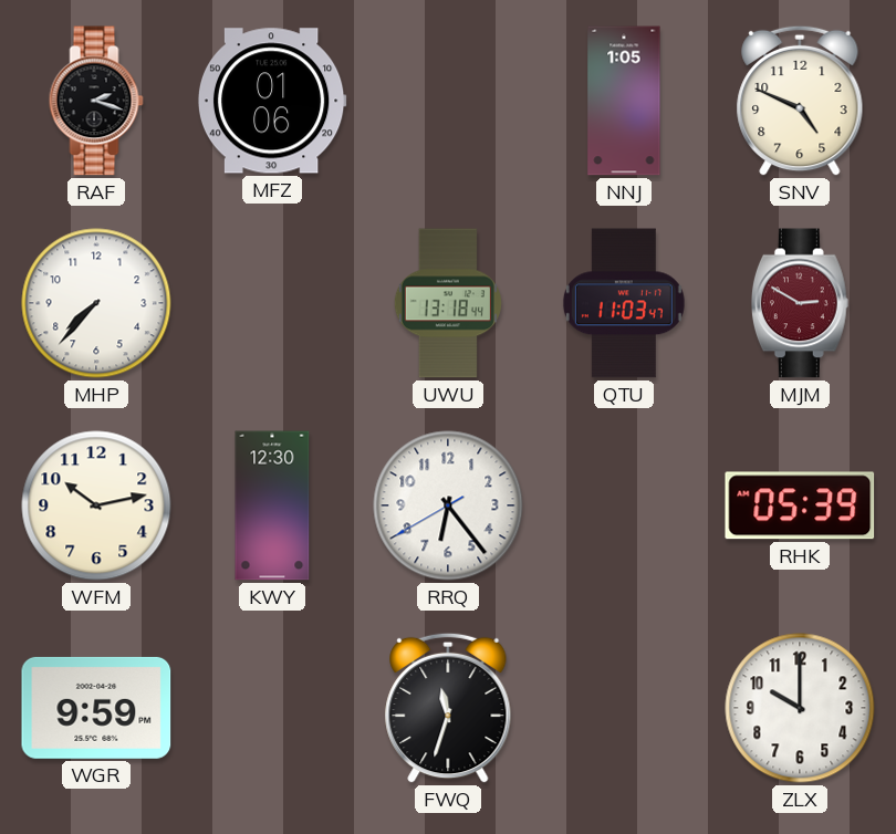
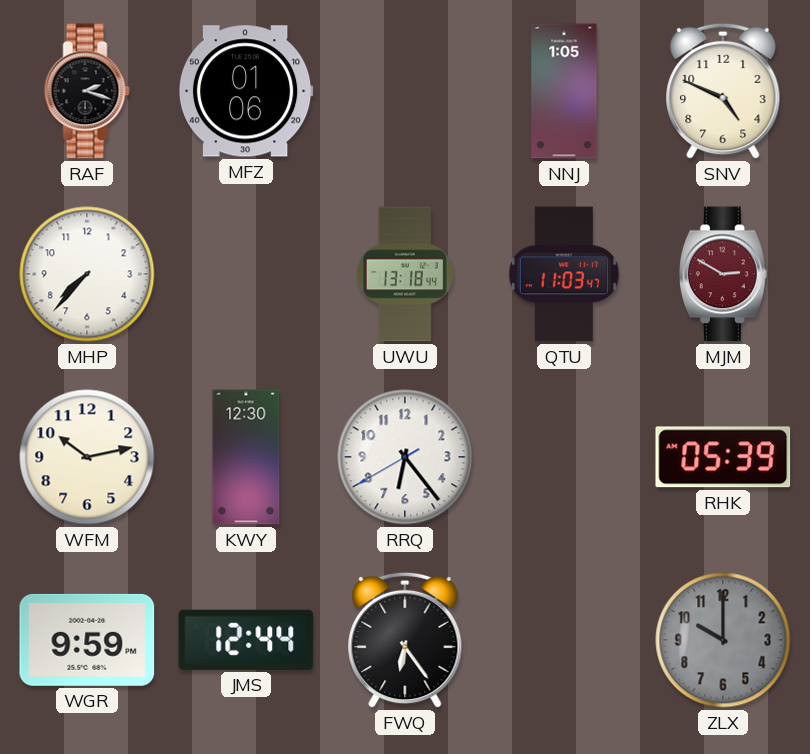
JMS: none -> 12:44 (246, 640)
FWQ: 11:33 -> 6:24 (405, 640)
ZLX dial: white -> grey (723, 640)
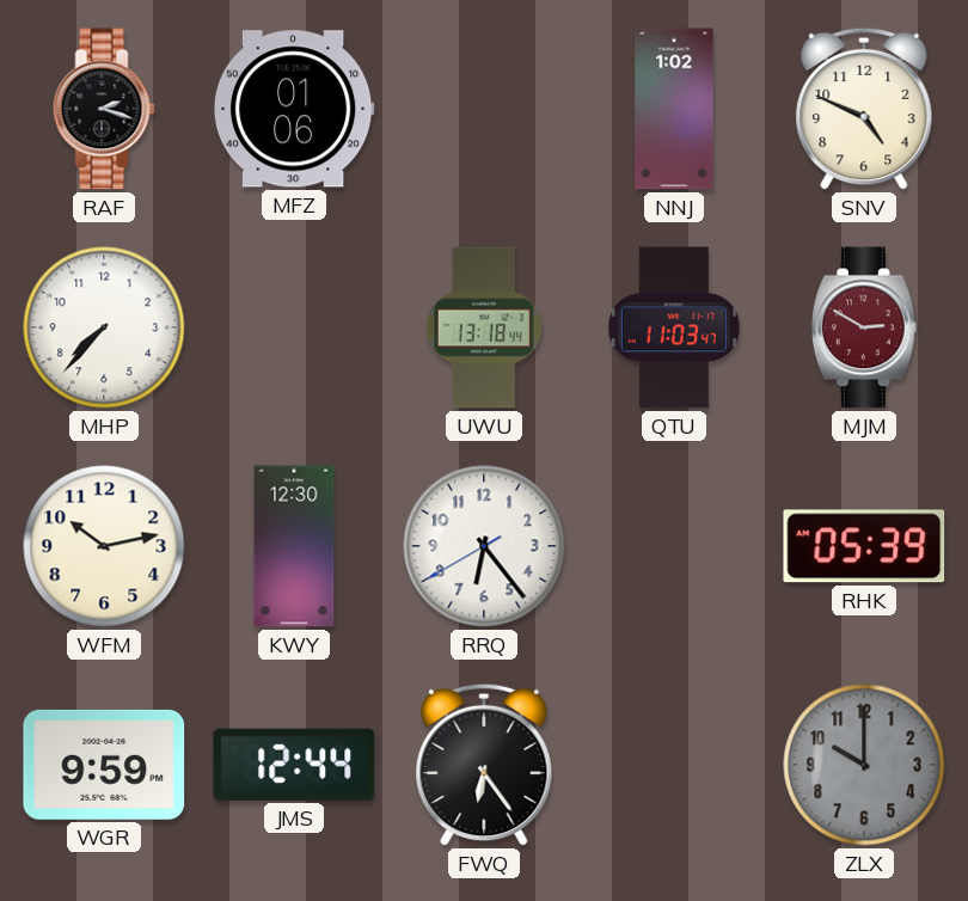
NNJ: 1:05 -> 1:02 (674, 109)
